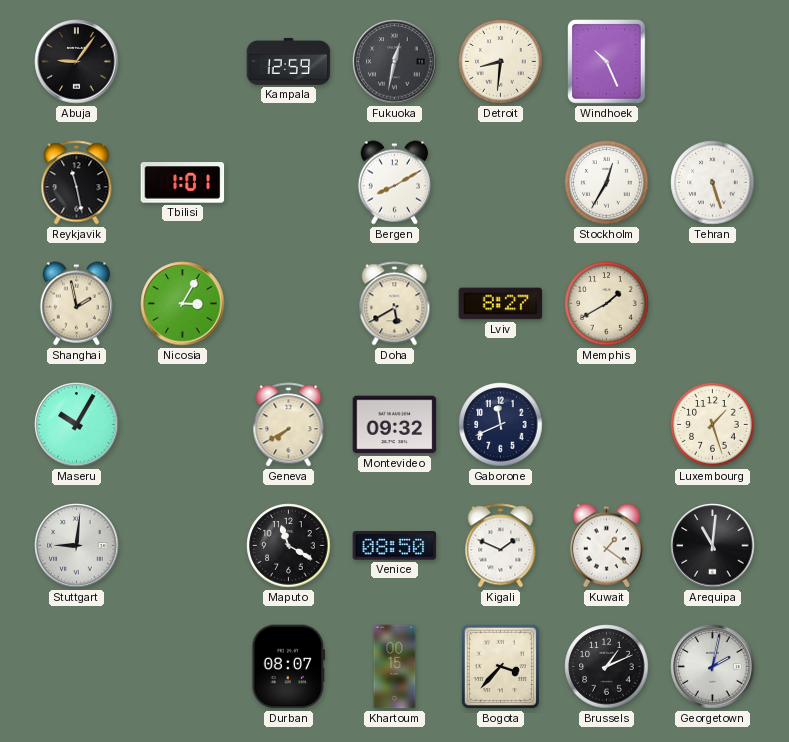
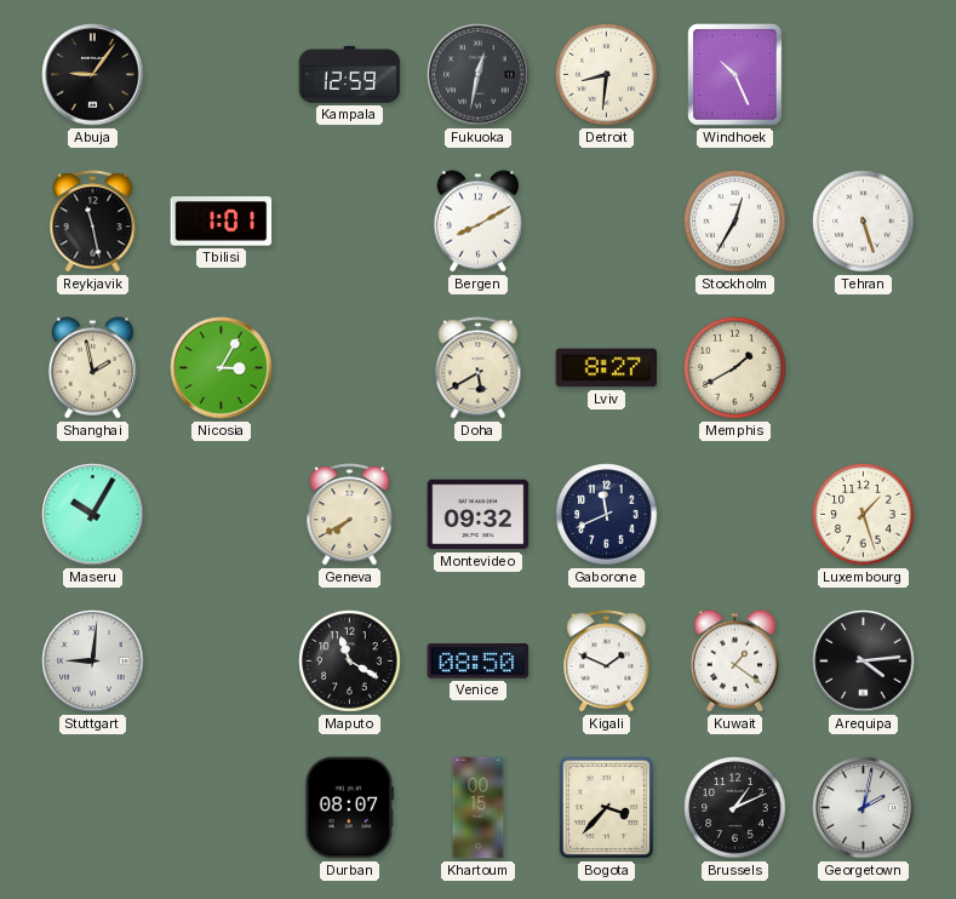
Arequipa: 11:01 -> 4:14 (864, 662)
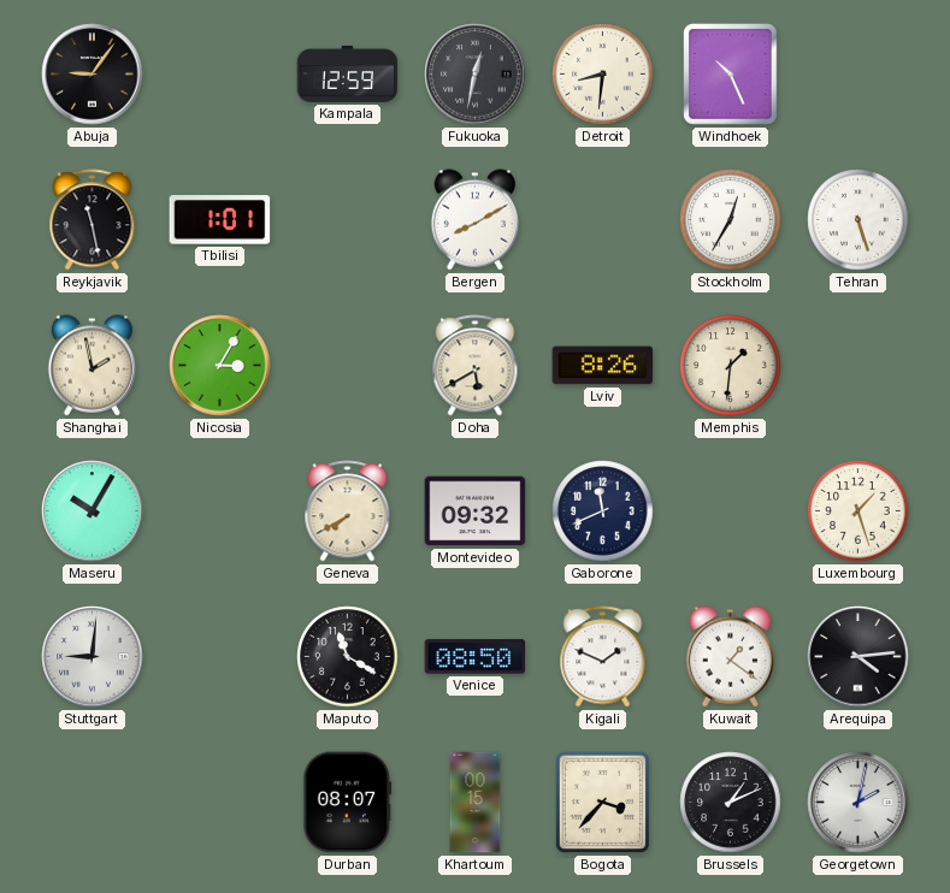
Lviv: 8:27 -> 8:26 (603, 366)
Memphis: 1:40 -> 1:31 (731, 366)
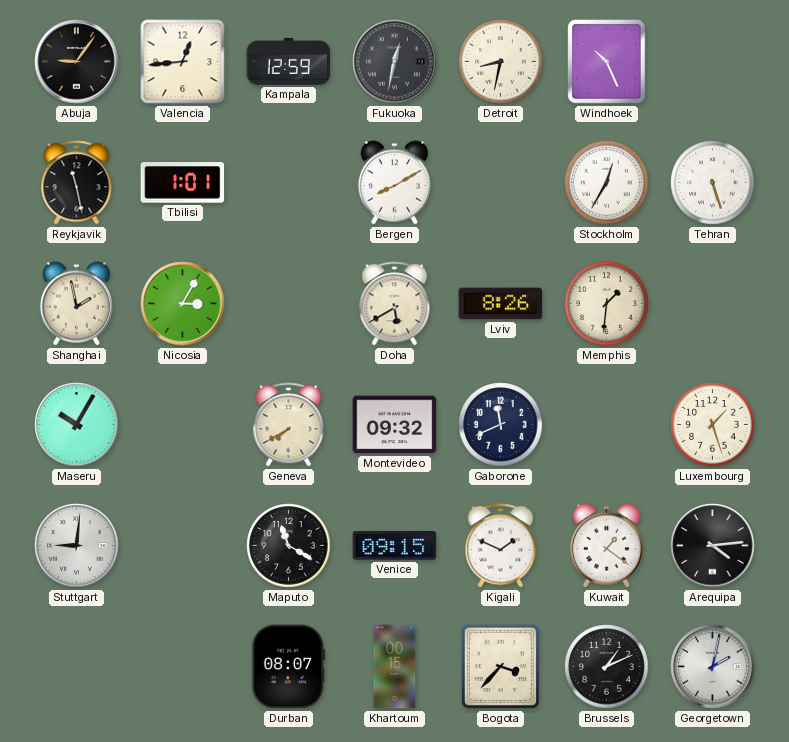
Valencia: none -> 12:44 (183, 62)
Detroit: 8:31 -> 8:32 (501, 62)
Venice: 08:50 -> 09:15 (395, 546)
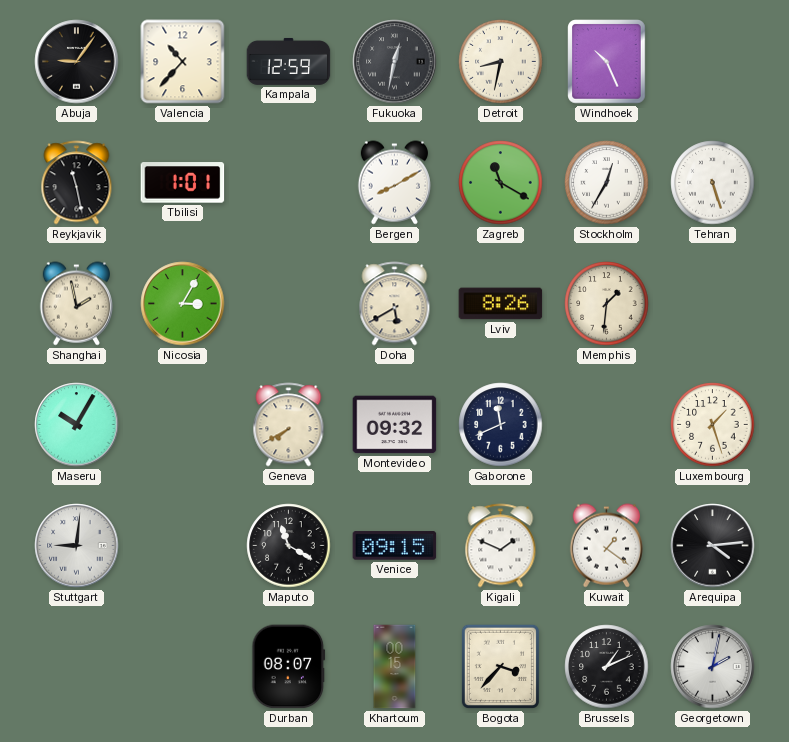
Valencia: 12:44 -> 10:37 (183, 62)
Zagreb: none -> 11:20 (501, 183)
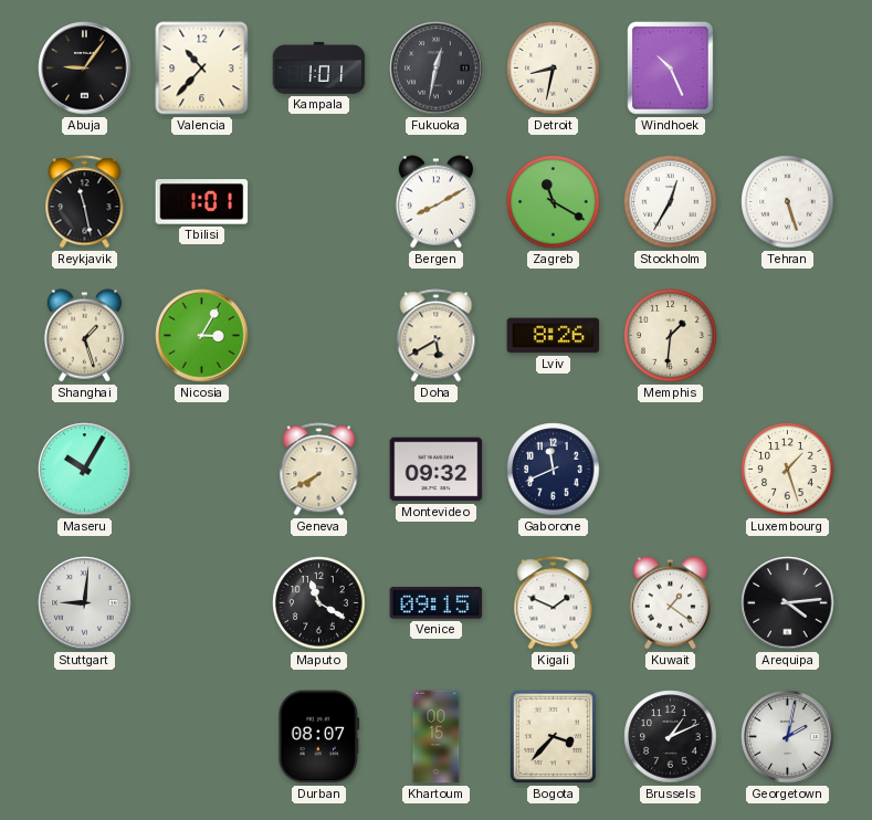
Kampala: 12:59 -> 1:01 (319, 67)
Shanghai: 1:58 -> 1:27 (84, 336)
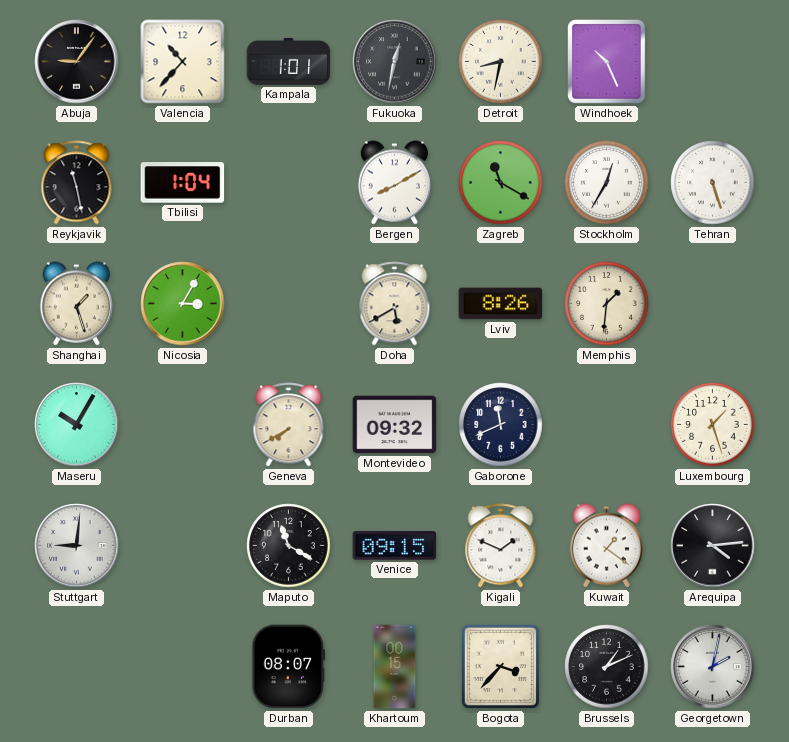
Tbilisi: 1:01 -> 1:04 (183, 183)
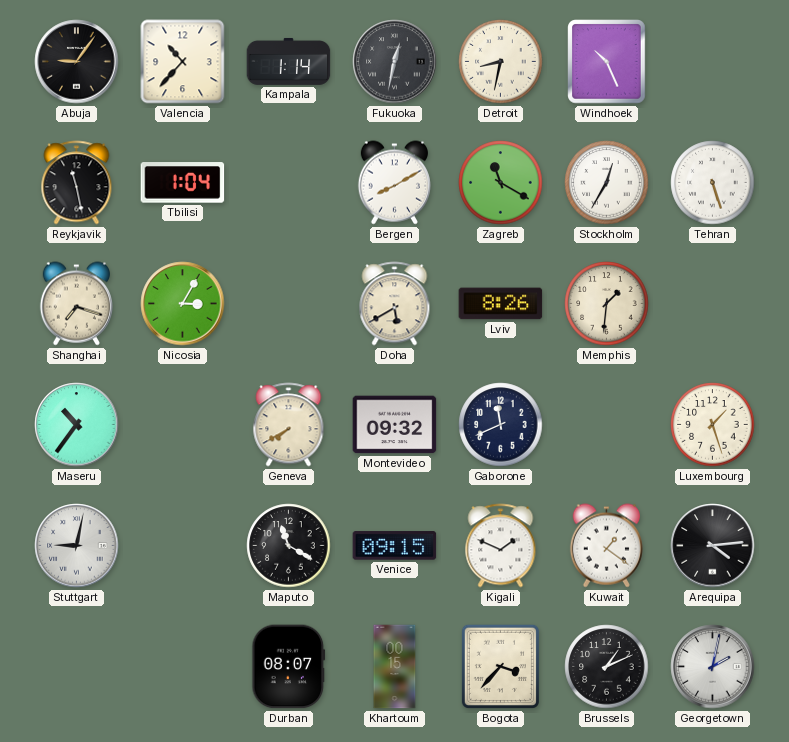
Kampala: 1:01 -> 1:14 (289, 61)
Shanghai: 1:27 -> 7:18 (76, 304)
Maseru: 10:05 -> 10:36 (77, 425)
Stuttgart: 9:01 -> 9:02 (77, 546)
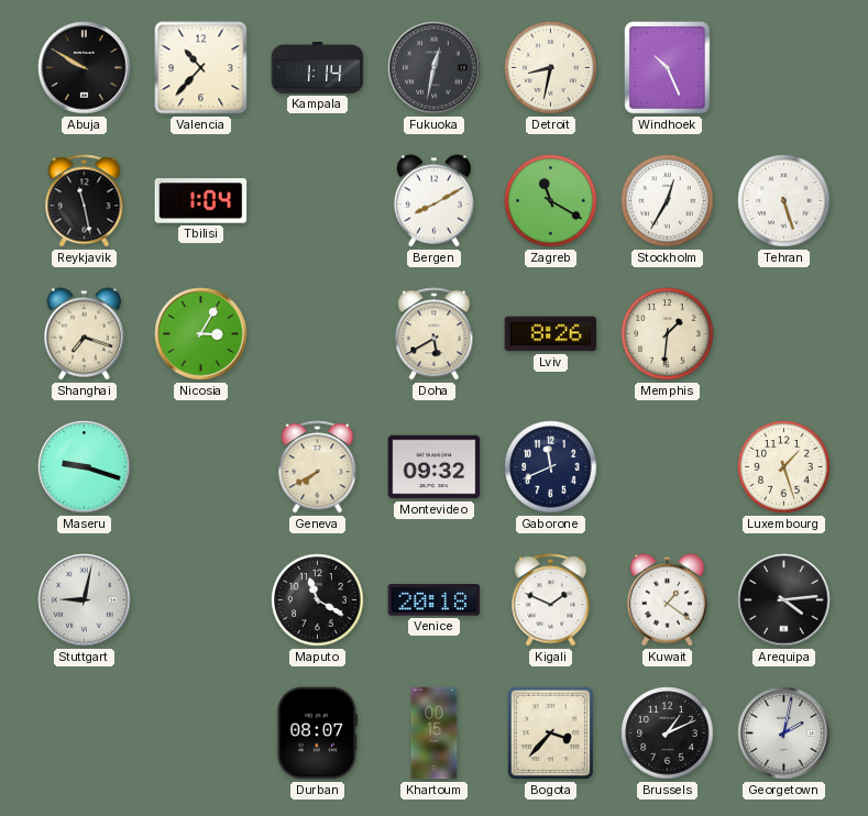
Abuja: 9:06 -> 9:50 (85, 68)
Maseru: 10:36 -> 9:18 (85, 467)
Venice: 09:15 -> 20:18 (435, 600)
